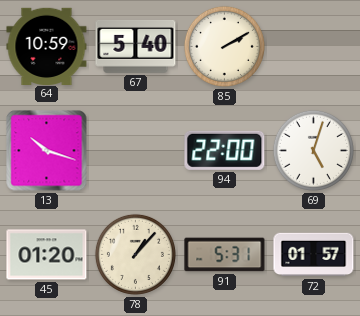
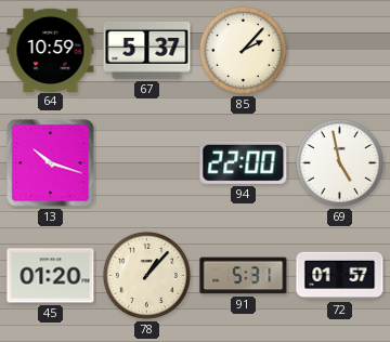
67: 5:40 -> 5:37 (147, 50)
85: 2:10 -> 2:07 (243, 50)
69: 5:03 -> 4:58 (339, 162)
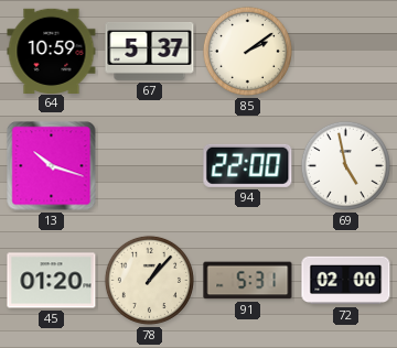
85: 2:07 -> 2:09 (247, 51)
72: 01:57 -> 02:00 (346, 281)
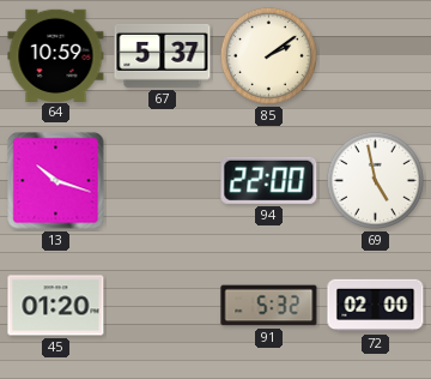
78: 1:07 -> none (149, 280)
91: 5:31 -> 5:32 (269, 306)
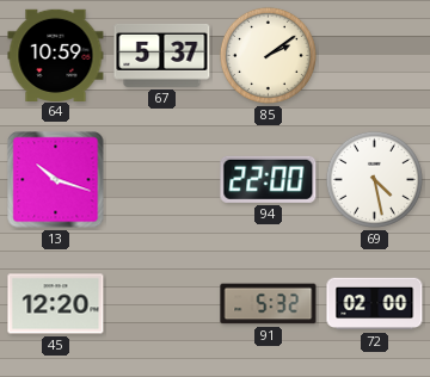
69: 4:58 -> 4:28 (374, 179)
45: 01:20 -> 12:20 (56, 304)
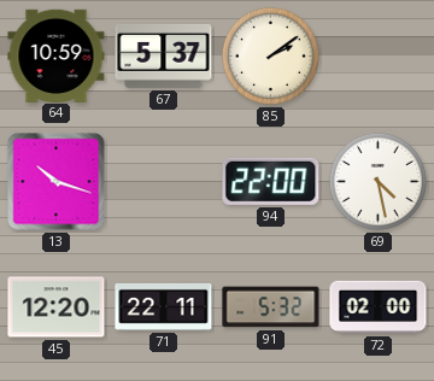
71: none -> 22:11 (164, 306)
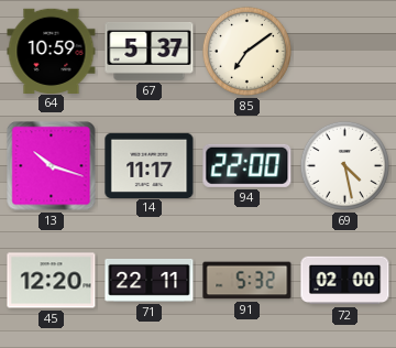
85: 2:09 -> 7:09 (246, 51)
14: none -> 11:17 (150, 165)
